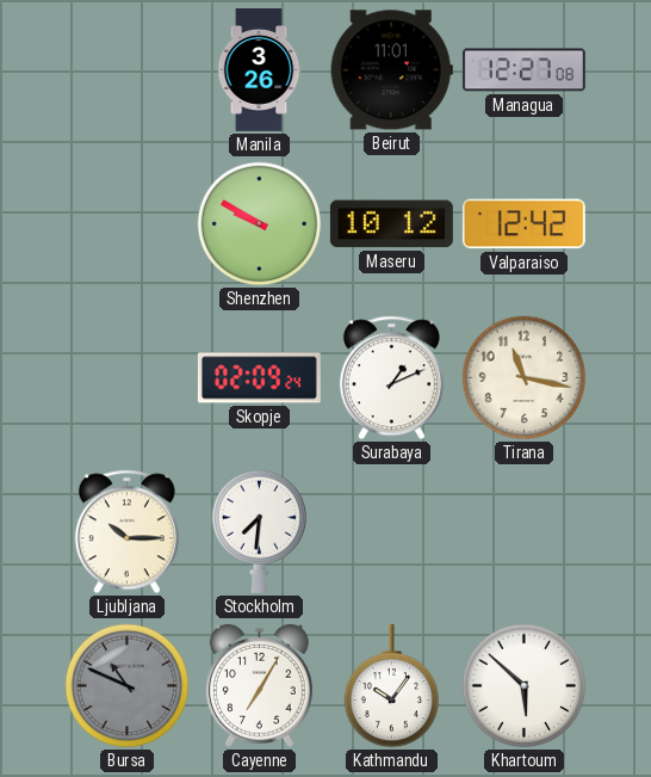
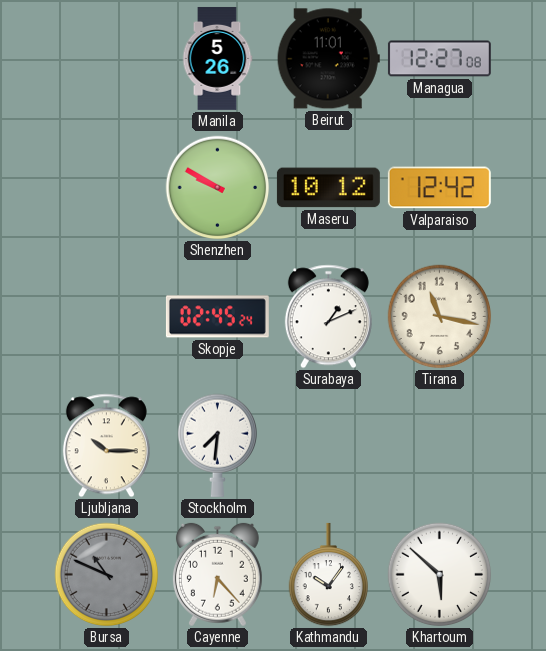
Manila: 3:26 -> 5:26 (217, 58)
Skopje: 02:09 -> 02:45 (217, 317)
Cayenne: 7:05 -> 6:23 (217, 575)
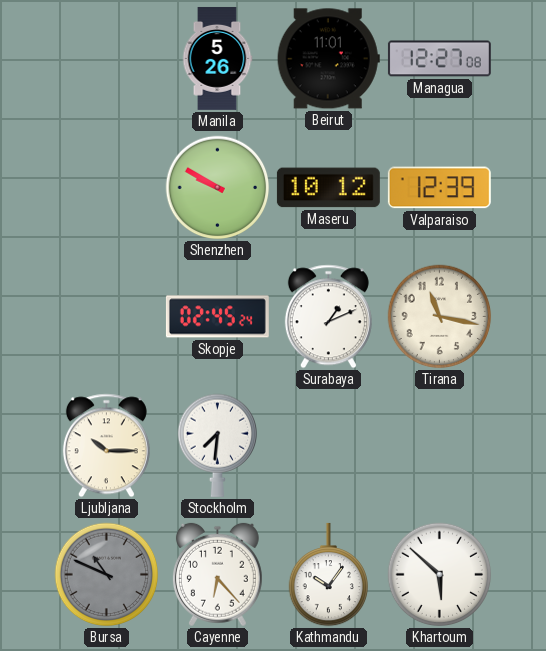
Valparaiso: 12:42 -> 12:39 (439, 188)
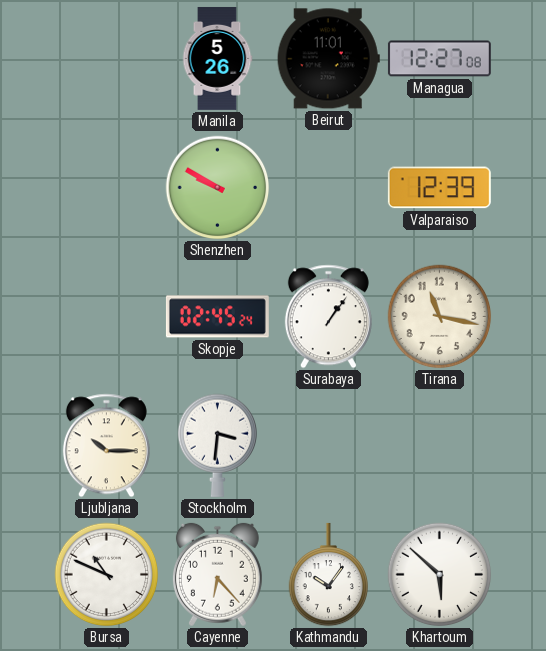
Maseru: 10:12 -> none (328, 188)
Surabaya: 1:11 -> 1:06 (328, 317)
Stockholm: 7:31 -> 3:31 (217, 445)
Bursa dial: grey -> white (107, 575)
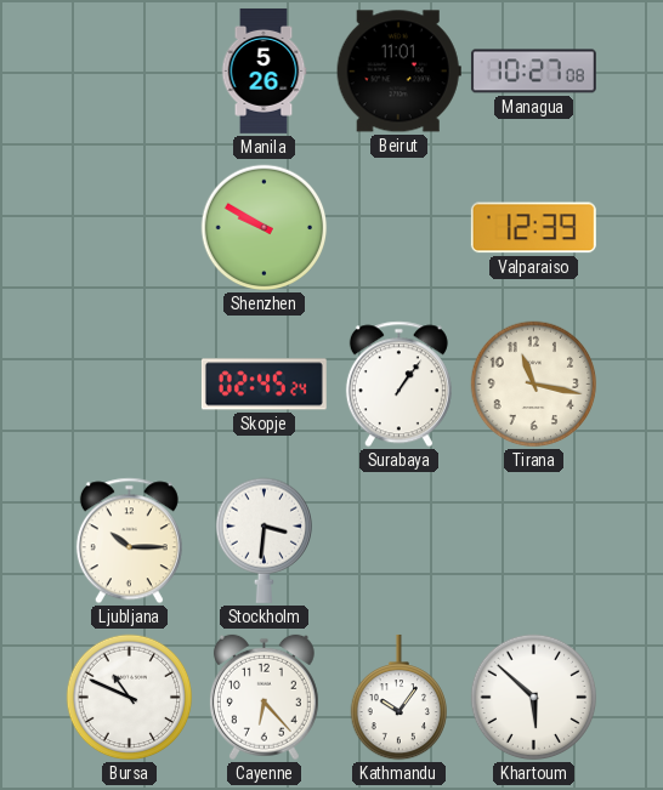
Managua: 12:27 -> 10:27 (533, 72)
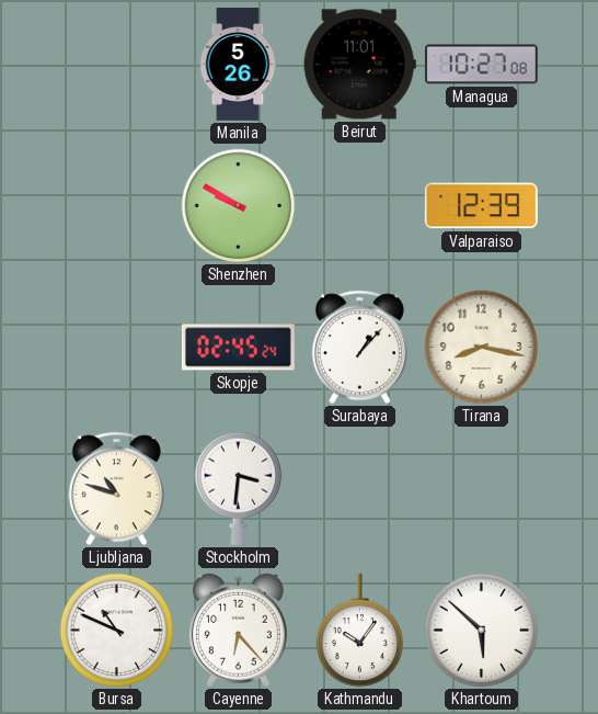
Surabaya: 1:06 -> 1:07 (359, 348)
Tirana: 11:17 -> 8:17 (482, 348)
Ljubljana: 10:15 -> 10:48 (116, 489)
